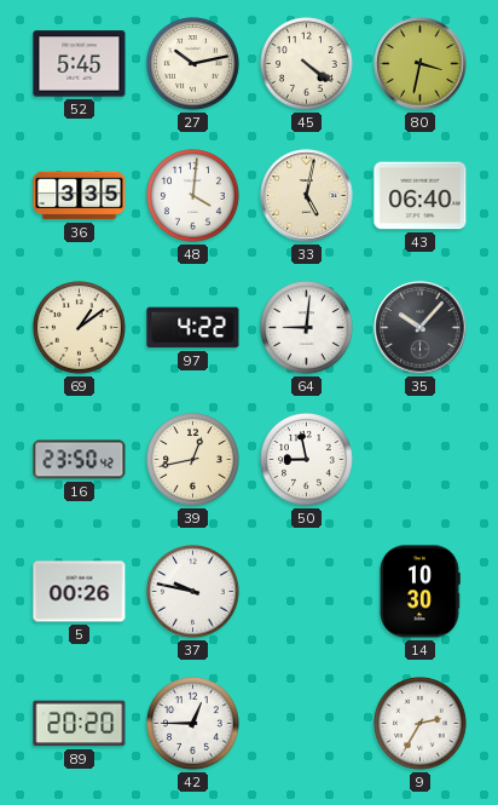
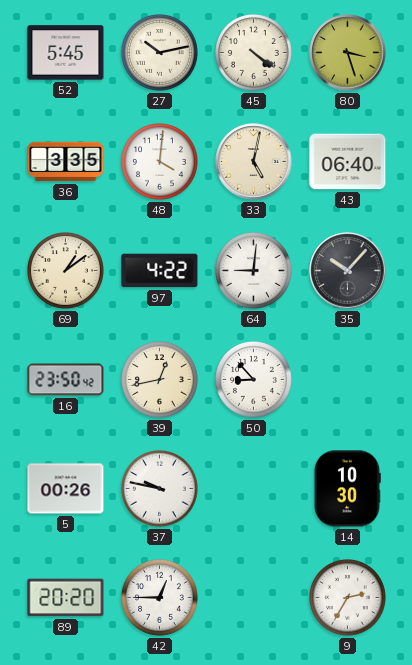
80: 3:32 -> 3:27 (348, 53)
50: 8:58 -> 8:53 (254, 380)
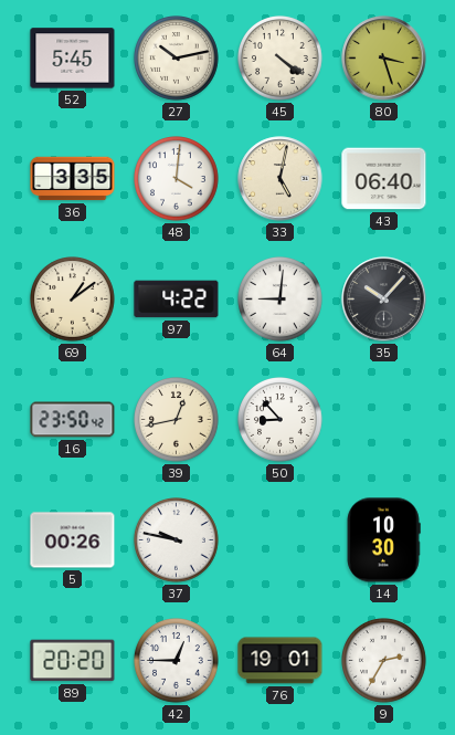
76: none -> 19:01 (281, 661)
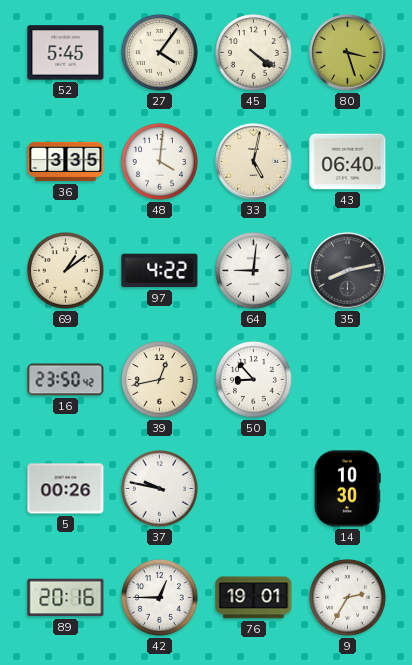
27: 10:13 -> 4:06 (160, 53)
35: 10:07 -> 8:13 (348, 271)
89: 20:20 -> 20:16 (66, 598)
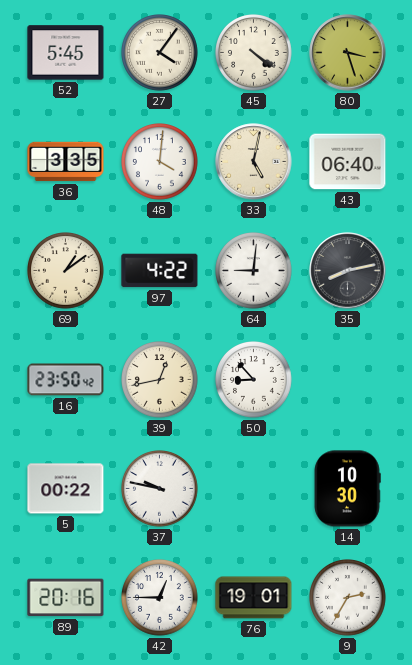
5: 00:26 -> 00:22 (66, 489)
